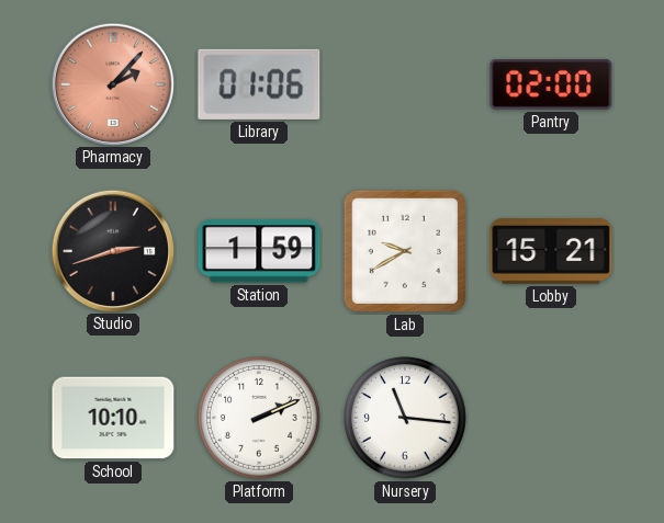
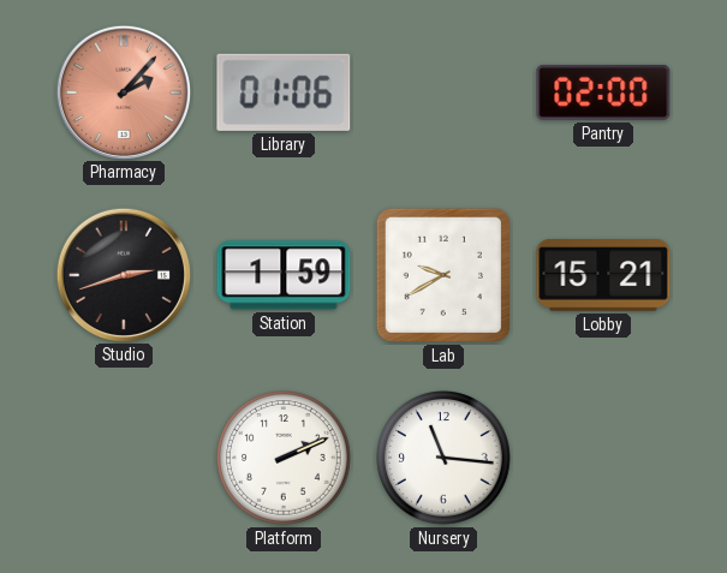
School: 10:10 -> none (113, 418)
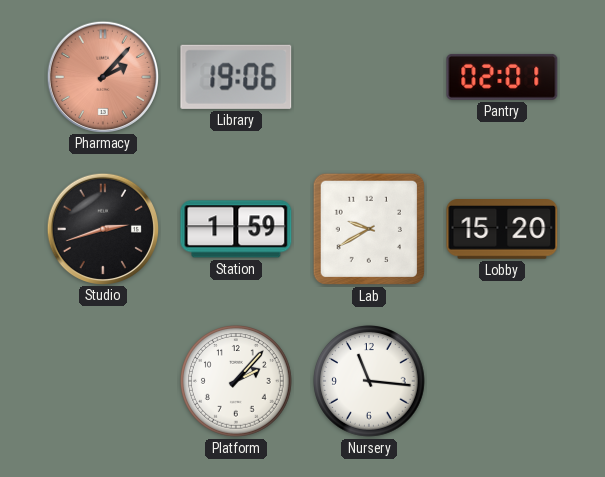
Library: 01:06 -> 19:06 (236, 77)
Pantry: 02:00 -> 02:01 (502, 77)
Lobby: 15:21 -> 15:20 (502, 230)
Platform: 2:11 -> 2:07 (237, 382)
